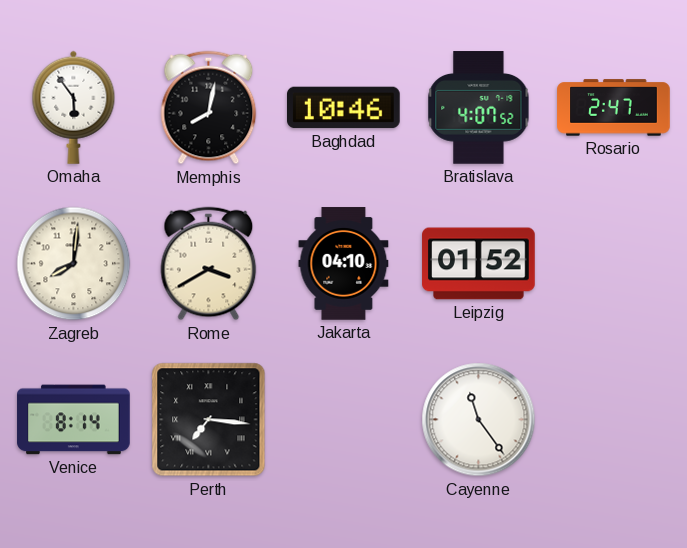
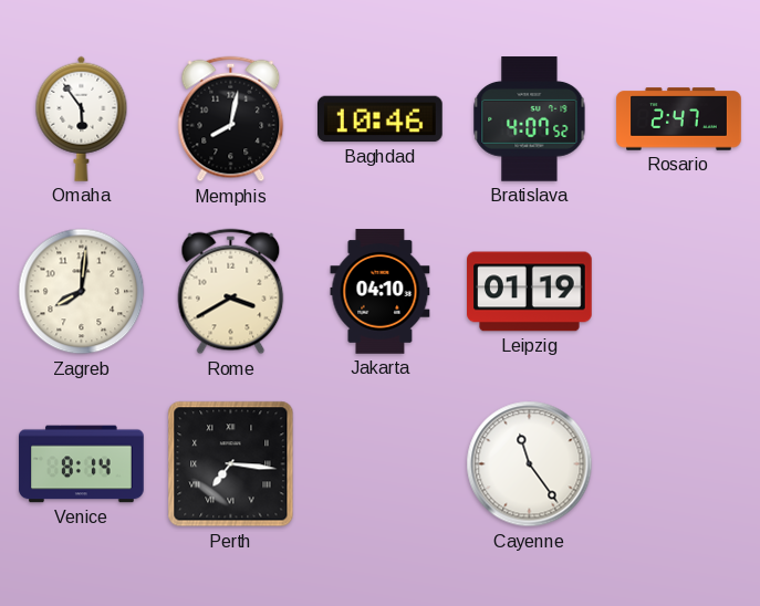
Leipzig: 01:52 -> 01:19 (530, 292)
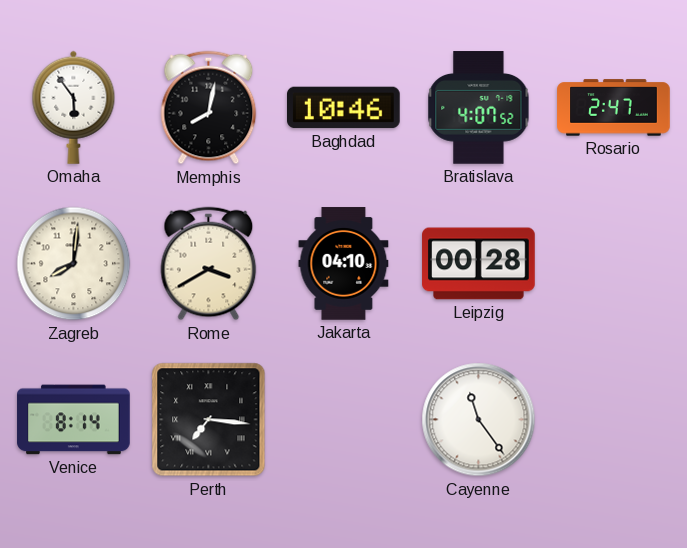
Leipzig: 01:19 -> 00:28 (479, 264)
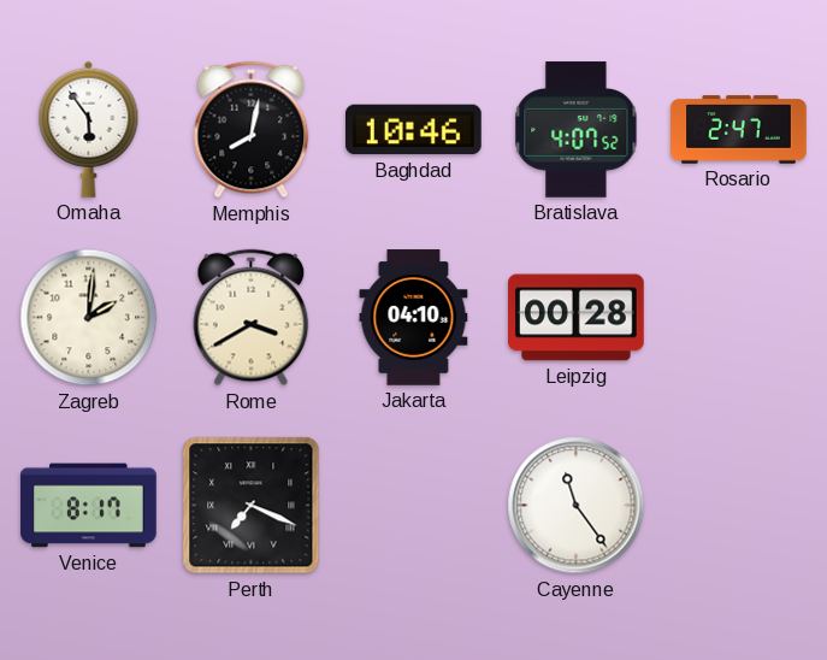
Zagreb: 8:01 -> 2:01 (89, 318)
Venice: 8:14 -> 8:17 (89, 506)
Perth: 7:16 -> 7:19 (252, 506)
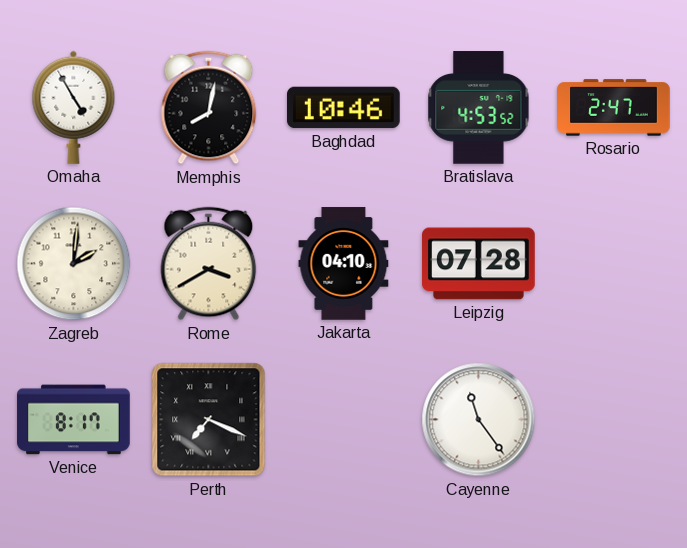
Omaha: 5:54 -> 4:55 (74, 107)
Bratislava: 4:07 -> 4:53 (479, 108)
Leipzig: 00:28 -> 07:28 (479, 264)
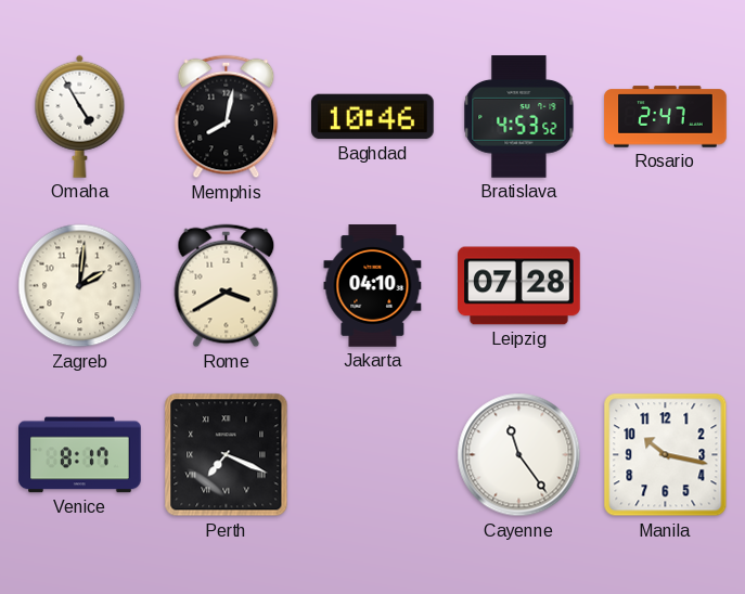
Manila: none -> 10:17 (666, 455)
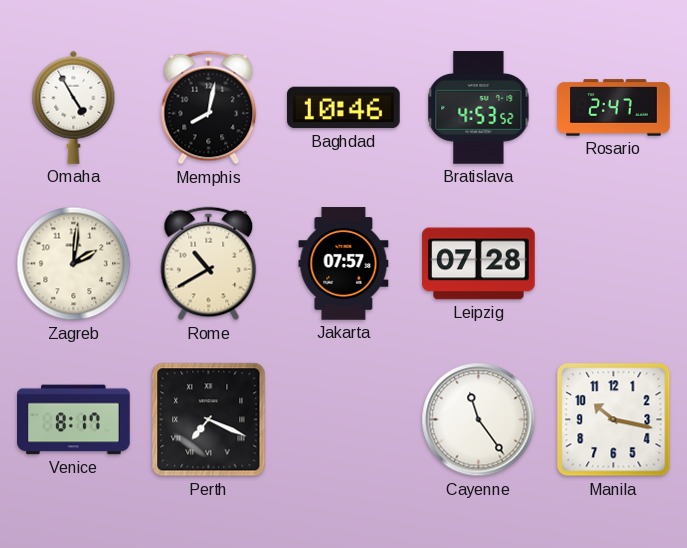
Rome: 3:40 -> 10:40 (209, 264)
Jakarta: 04:10 -> 07:57 (344, 264)
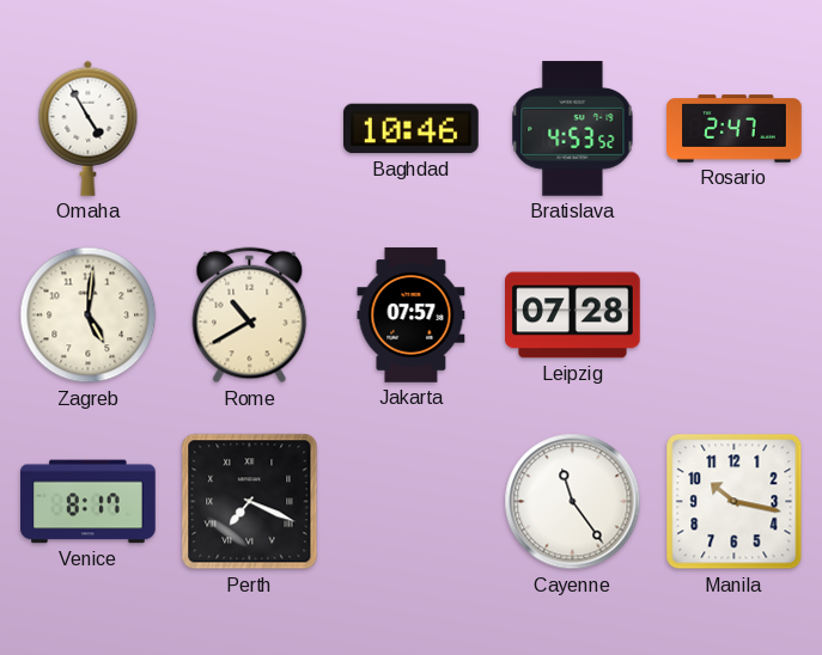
Memphis: 8:02 -> none (209, 108)
Zagreb: 2:01 -> 5:01 (89, 316)
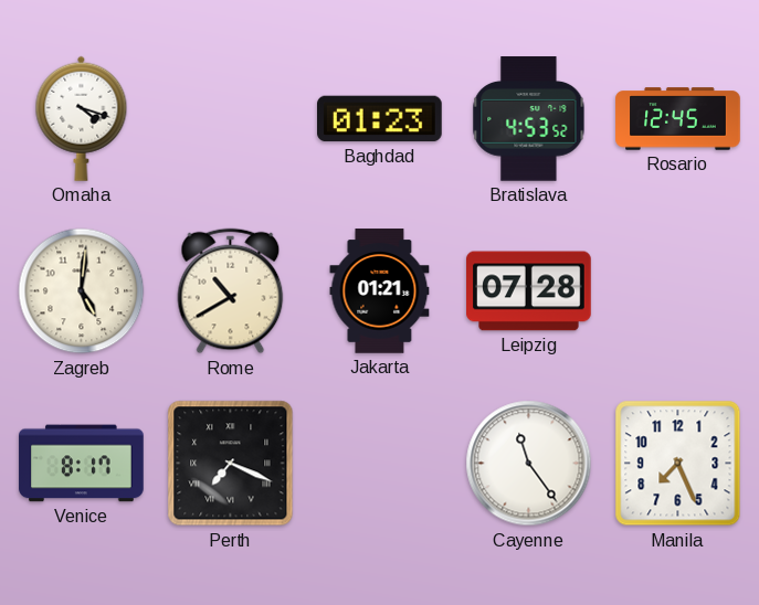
Omaha: 4:55 -> 4:18 (82, 118)
Baghdad: 10:46 -> 01:23 (380, 119)
Rosario: 2:47 -> 12:45 (678, 119)
Jakarta: 07:57 -> 01:21 (380, 291)
Manila: 10:17 -> 7:26 (678, 464)
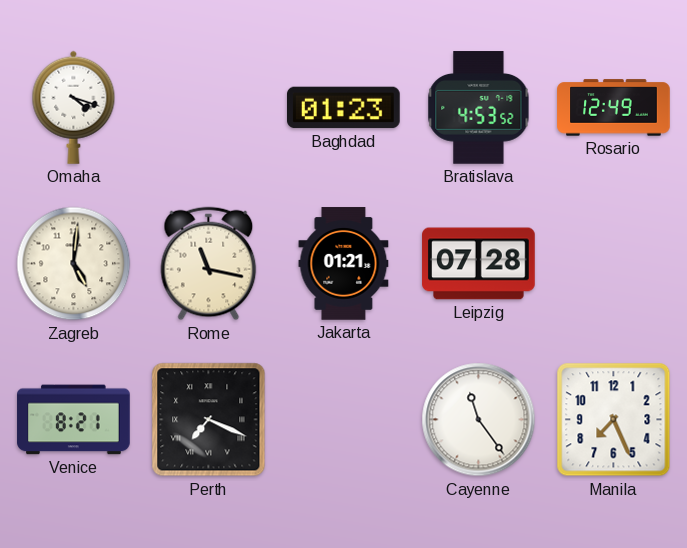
Rosario: 12:45 -> 12:49 (614, 108)
Rome: 10:40 -> 11:17 (209, 264)
Venice: 8:17 -> 8:21 (74, 420)
